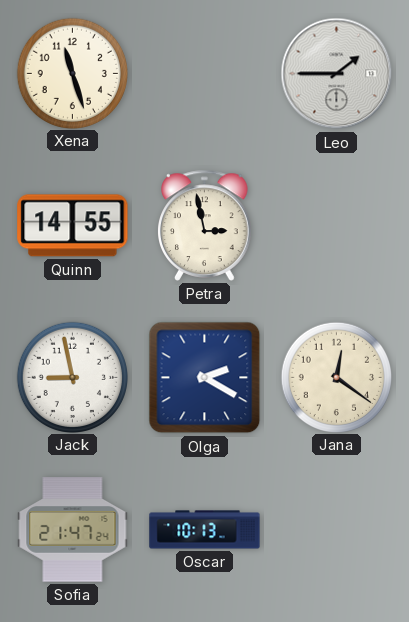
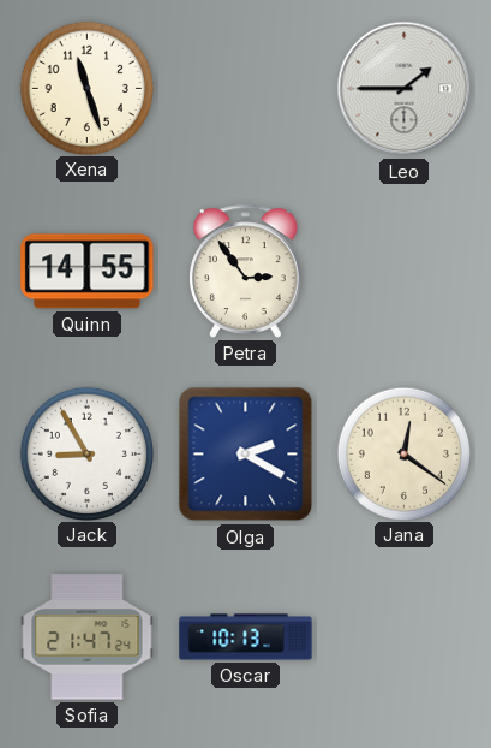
Petra: 2:58 -> 2:54 (246, 271)
Jack: 8:58 -> 8:55 (86, 453)
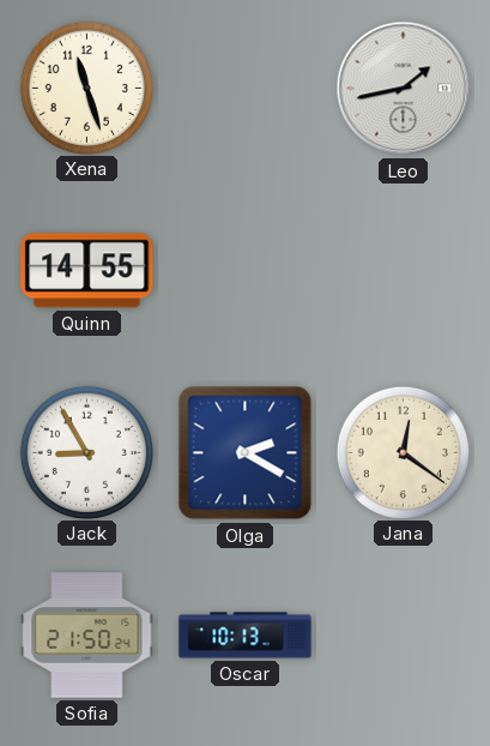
Leo: 1:45 -> 1:43 (404, 89)
Petra: 2:54 -> none (246, 271)
Sofia: 21:47 -> 21:50 (87, 636)
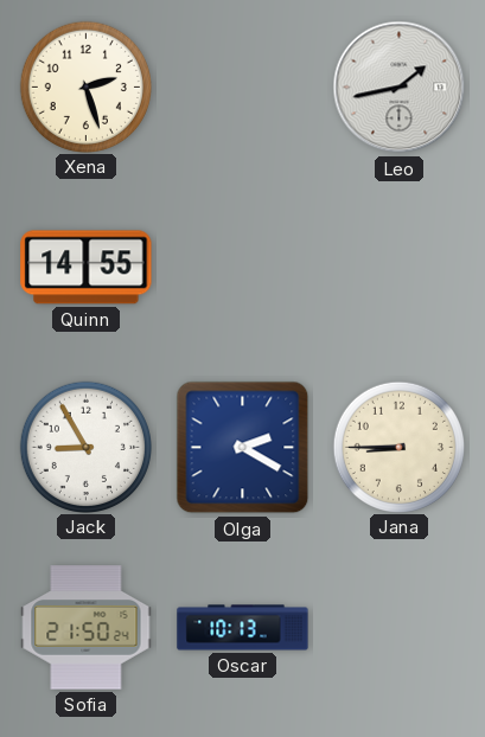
Xena: 11:27 -> 2:27 (85, 86)
Jana: 12:21 -> 8:45 (398, 447)
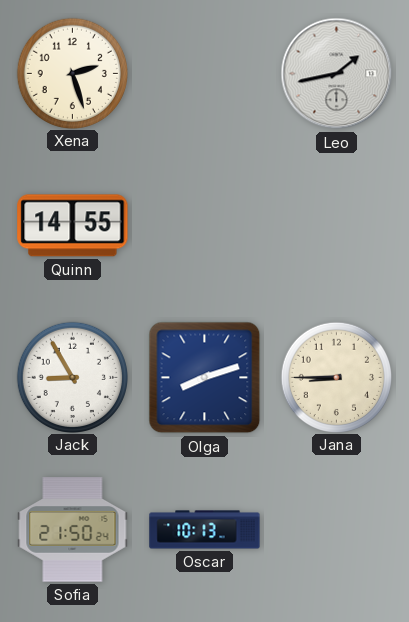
Olga: 2:20 -> 8:12 (205, 378)
